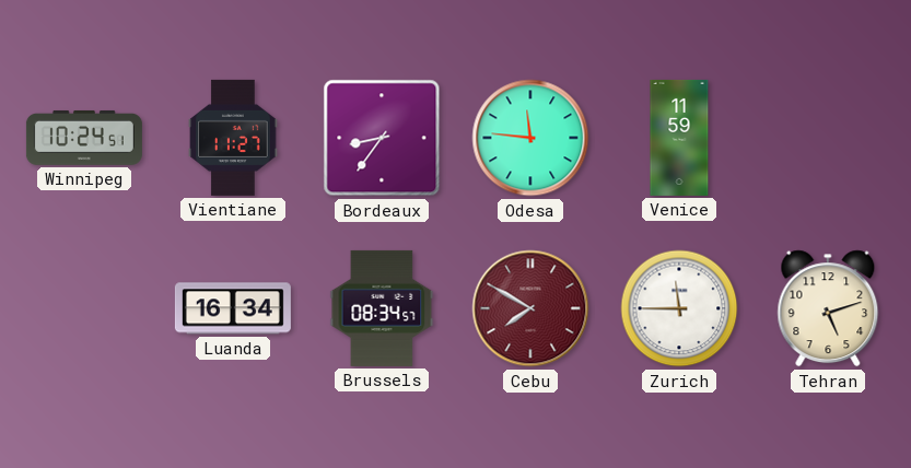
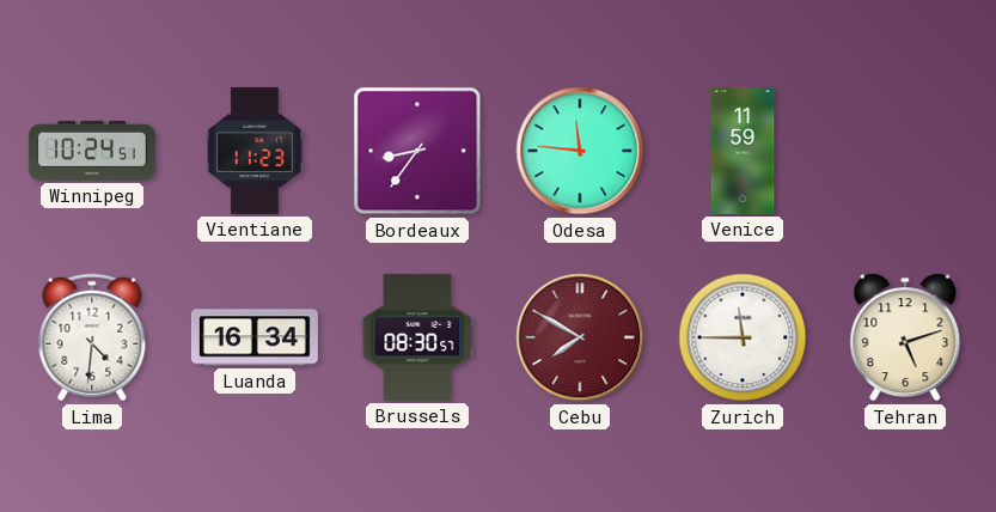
Vientiane: 11:27 -> 11:23 (255, 151)
Lima: none -> 4:31 (92, 337)
Brussels: 08:34 -> 08:30 (417, 337)
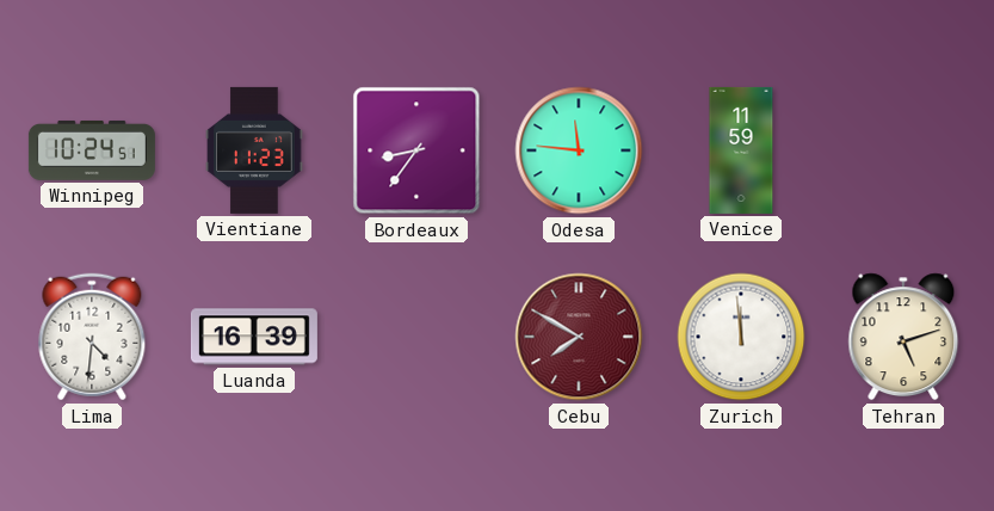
Luanda: 16:34 -> 16:39 (254, 337)
Brussels: 08:30 -> none (417, 337)
Zurich: 11:45 -> 11:59 (741, 337)
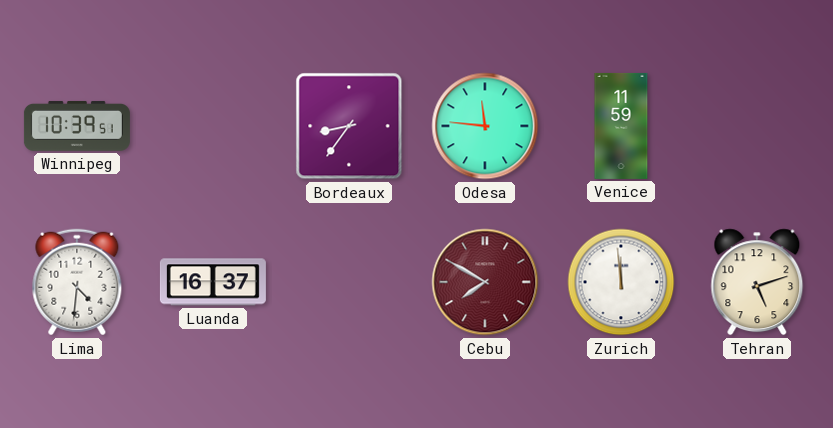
Winnipeg: 10:24 -> 10:39 (77, 126)
Vientiane: 11:23 -> none (254, 150)
Luanda: 16:39 -> 16:37 (213, 282)
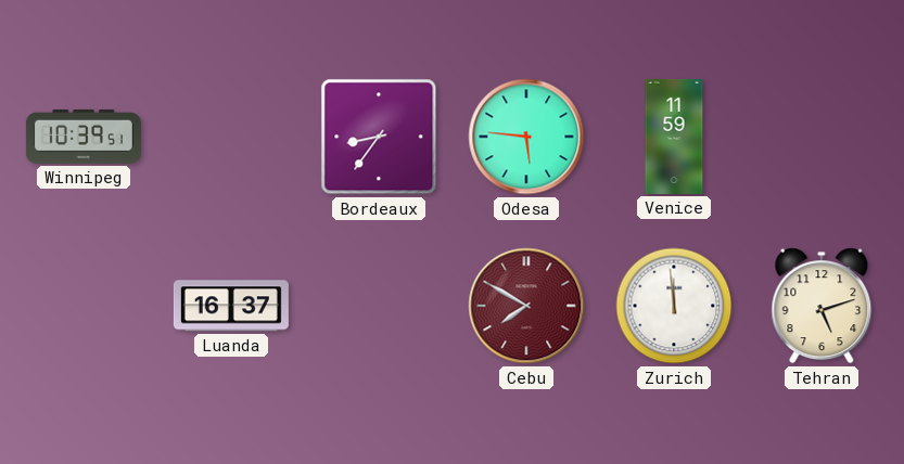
Odesa: 11:46 -> 5:46 (526, 137)
Lima: 4:31 -> none (77, 282)
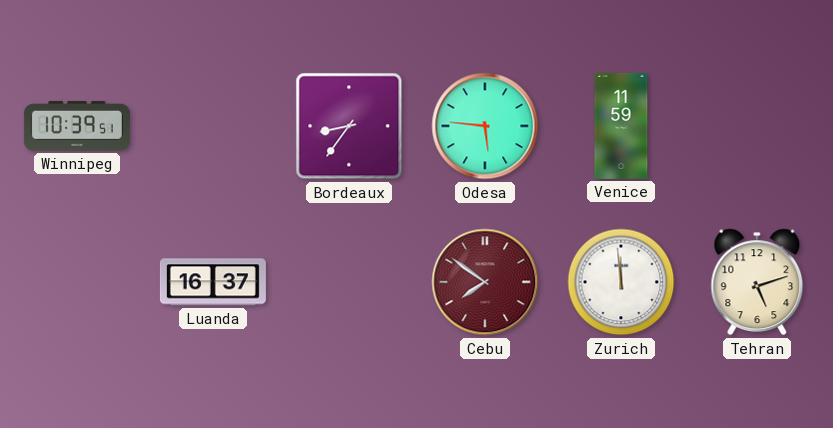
Cebu: 7:50 -> 7:51 (485, 282)
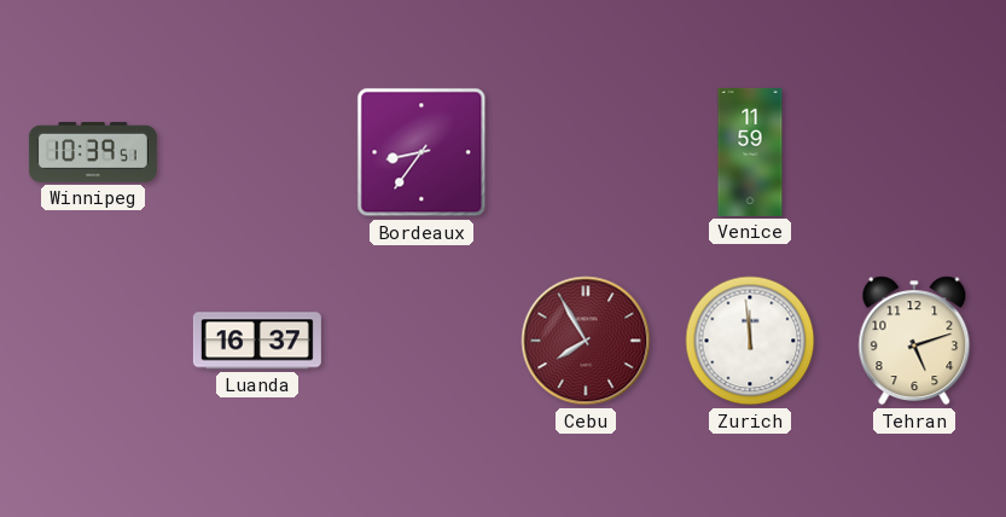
Odesa: 5:46 -> none (485, 126)
Cebu: 7:51 -> 7:55 (586, 341)
